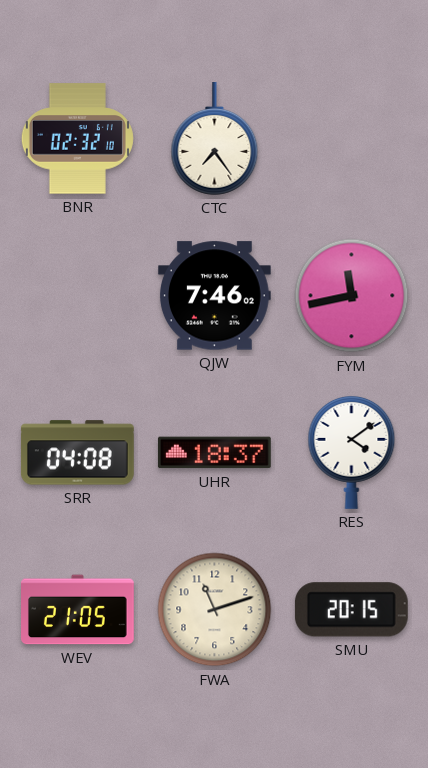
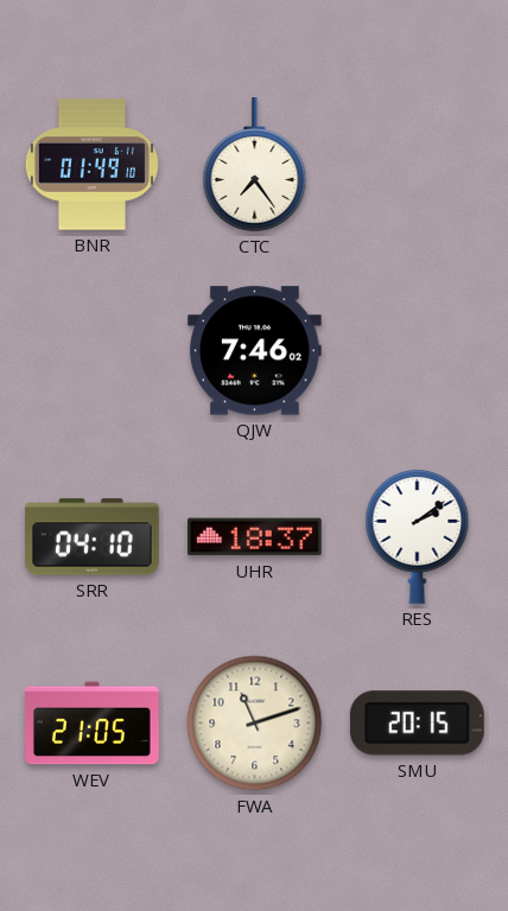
BNR: 02:32 -> 01:49 (91, 165)
FYM: 11:43 -> none (352, 296)
SRR: 04:08 -> 04:10 (91, 537)
RES: 4:09 -> 2:09 (418, 536)
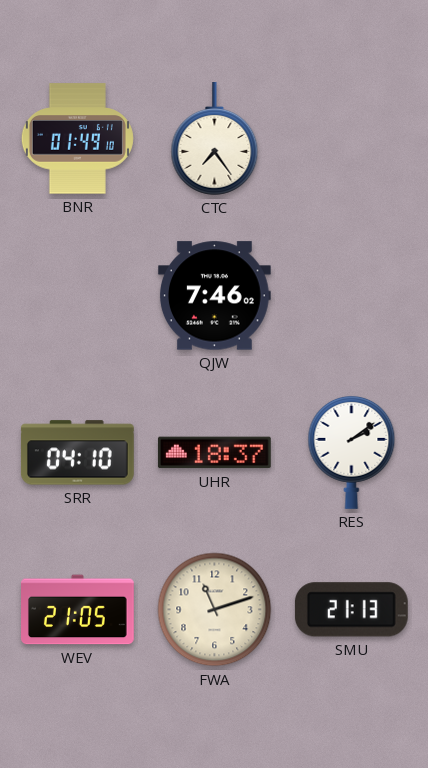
SMU: 20:15 -> 21:13 (351, 610)
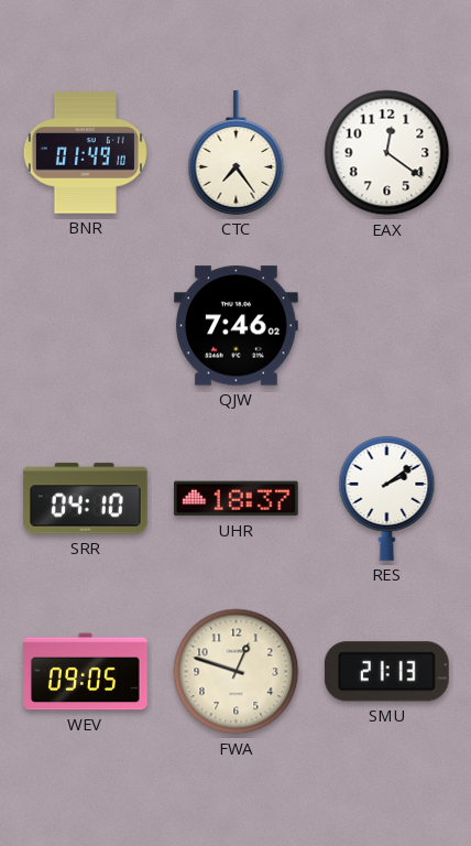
EAX: none -> 12:21 (387, 153)
WEV: 21:05 -> 09:05 (86, 672)
FWA: 11:12 -> 12:48 (237, 672)
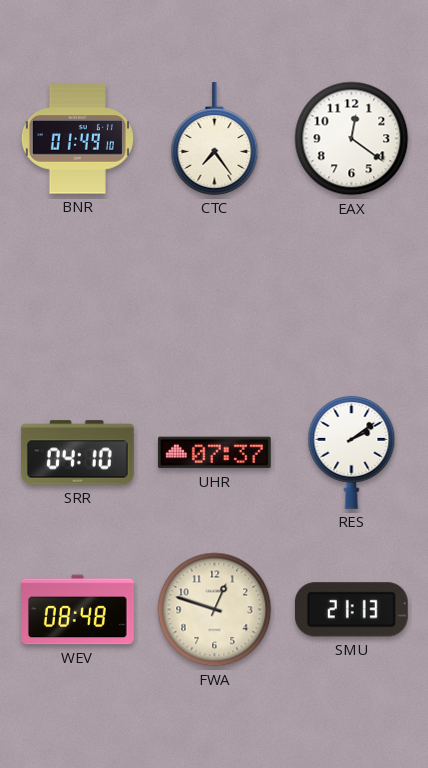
QJW: 7:46 -> none (235, 326)
UHR: 18:37 -> 07:37 (214, 453)
WEV: 09:05 -> 08:48 (78, 610)
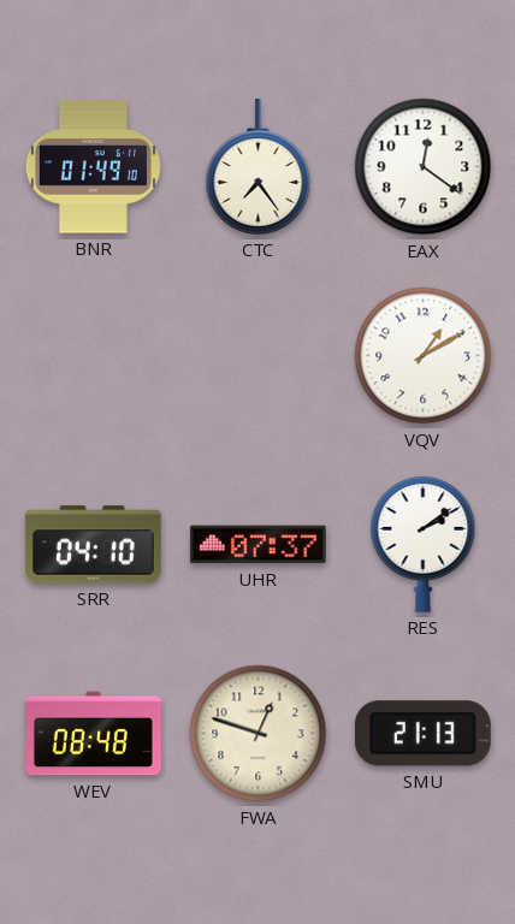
VQV: none -> 1:10 (424, 356)
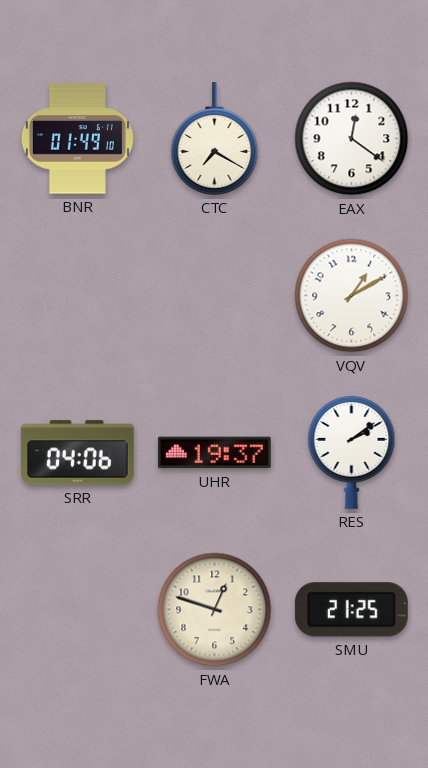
CTC: 7:24 -> 7:20 (215, 139)
SRR: 04:10 -> 04:06 (77, 453)
UHR: 07:37 -> 19:37 (214, 453)
WEV: 08:48 -> none (94, 734)
SMU: 21:13 -> 21:25 (351, 610)
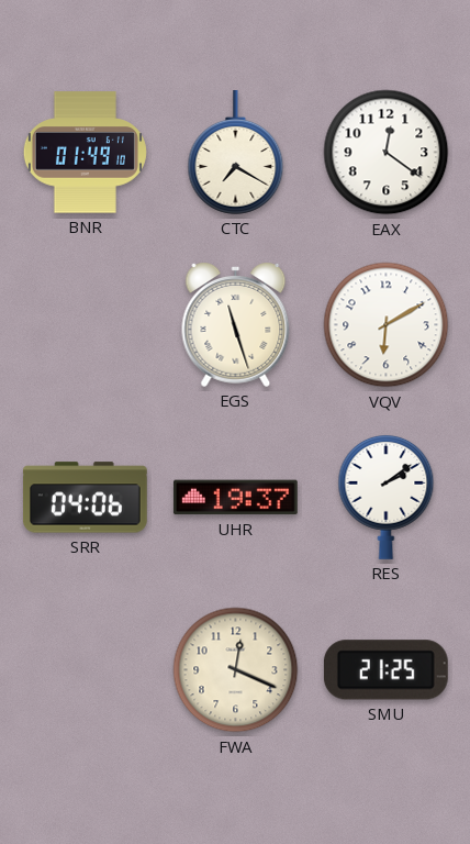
EGS: none -> 11:27 (236, 325)
VQV: 1:10 -> 6:10 (387, 325)
FWA: 12:48 -> 12:19 (236, 670)
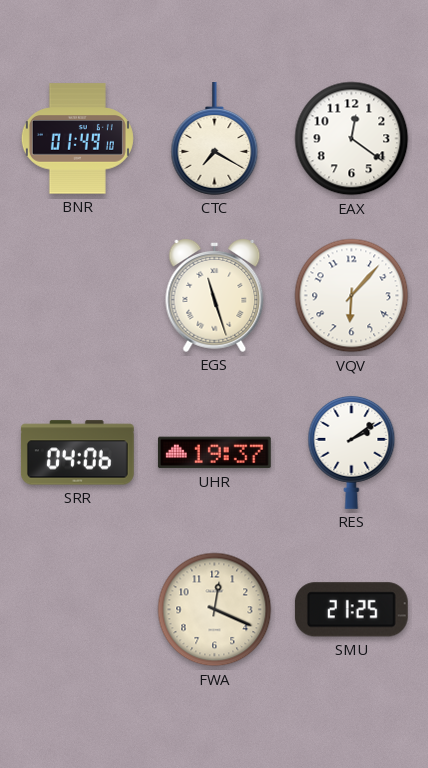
VQV: 6:10 -> 6:07 (352, 296)
